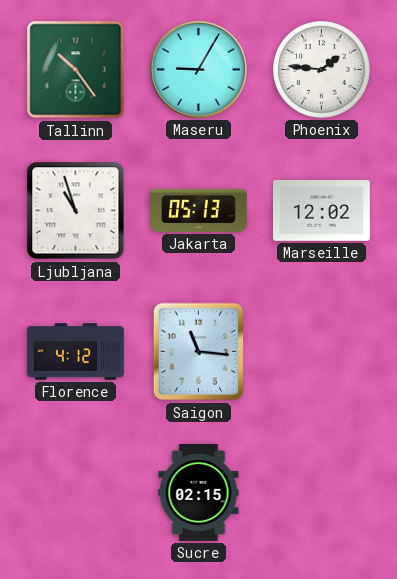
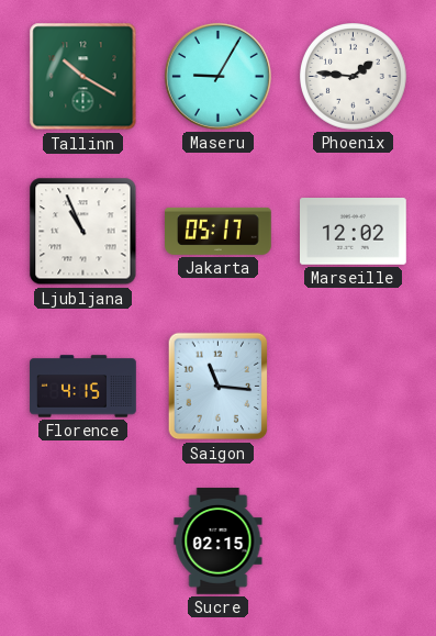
Tallinn: 10:24 -> 10:20 (83, 77)
Ljubljana: 10:57 -> 10:56 (83, 232)
Jakarta: 05:13 -> 05:17 (219, 231)
Florence: 4:12 -> 4:15 (83, 387)
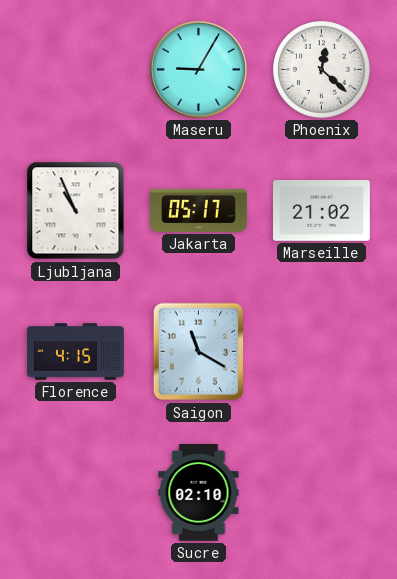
Tallinn: 10:20 -> none (83, 77)
Phoenix: 1:46 -> 12:22 (322, 70)
Marseille: 12:02 -> 21:02 (322, 211)
Saigon: 11:16 -> 11:20 (199, 352)
Sucre: 02:15 -> 02:10 (199, 493)
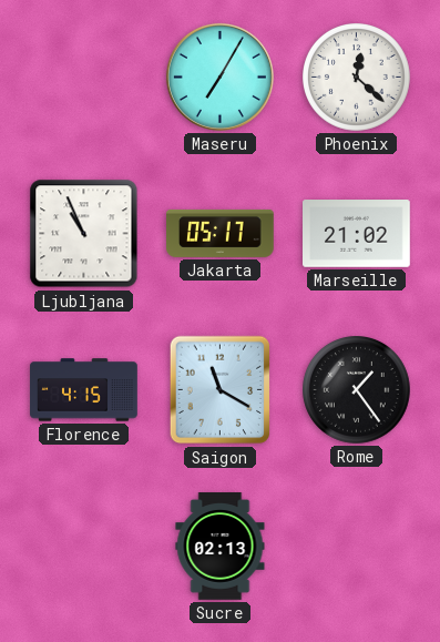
Maseru: 9:05 -> 7:05 (219, 77)
Rome: none -> 1:24 (357, 390)
Sucre: 02:10 -> 02:13 (221, 547)
